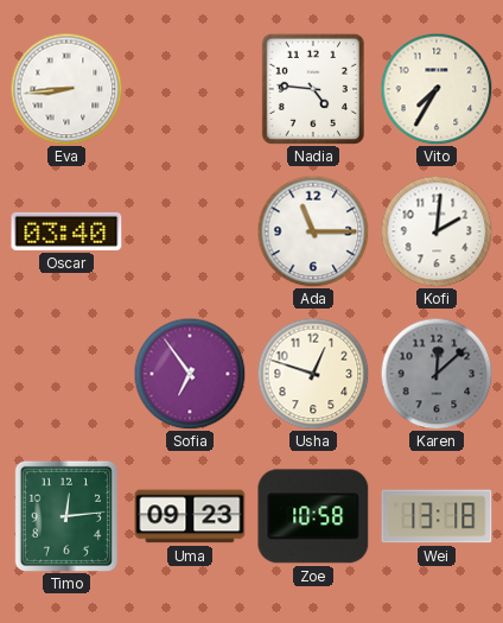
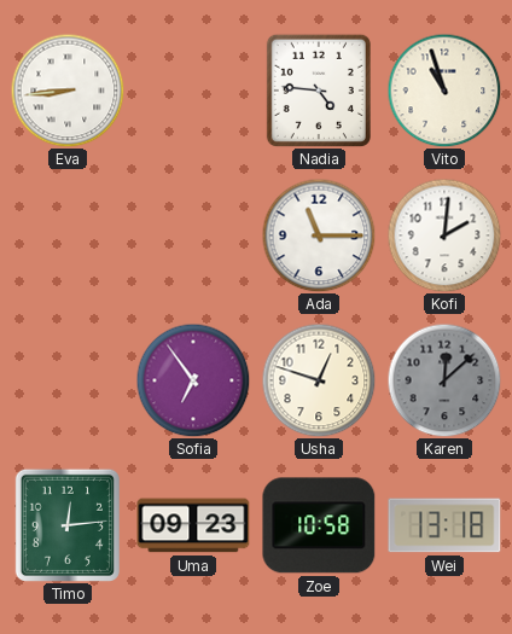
Vito: 7:35 -> 10:57 (444, 91)
Oscar: 03:40 -> none (66, 231)
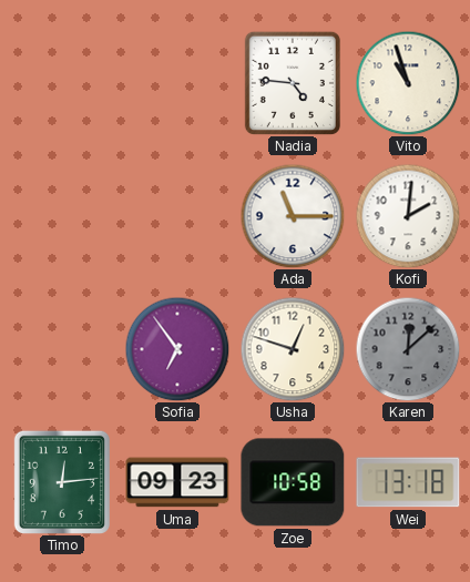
Eva: 8:44 -> none (68, 91)
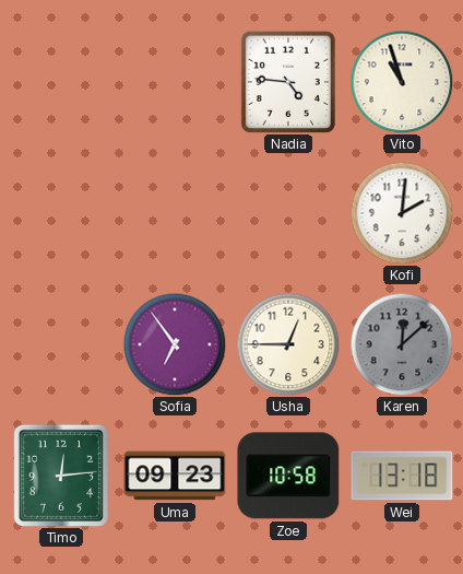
Ada: 11:15 -> none (293, 216)
Usha: 12:48 -> 12:45 (288, 344)
